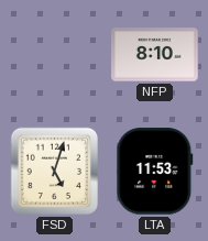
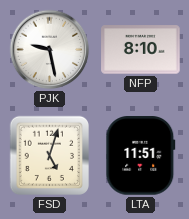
PJK: none -> 9:28 (50, 50)
LTA: 11:53 -> 11:51 (141, 156)
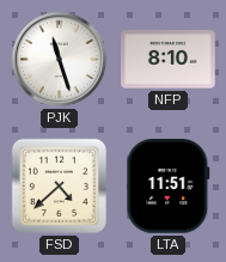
PJK: 9:28 -> 11:27 (60, 60)
FSD: 5:03 -> 4:38 (60, 187)
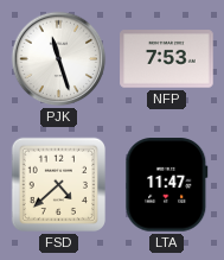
NFP: 8:10 -> 7:53 (167, 59)
LTA: 11:51 -> 11:47 (167, 185)
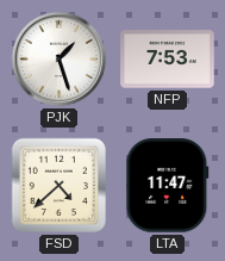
PJK: 11:27 -> 1:27 (60, 60)
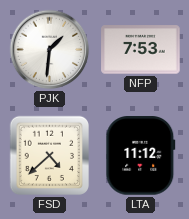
PJK: 1:27 -> 1:31 (50, 50)
LTA: 11:47 -> 11:12 (141, 156)
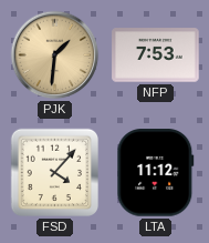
PJK dial: white -> champagne (55, 55)
FSD: 4:38 -> 4:07 (55, 173)
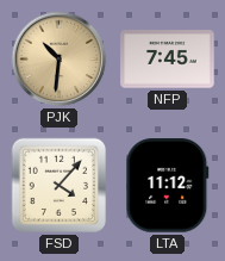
PJK: 1:31 -> 10:31 (60, 60)
NFP: 7:53 -> 7:45 (168, 60)
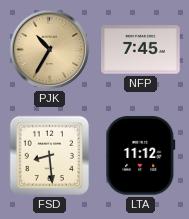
PJK: 10:31 -> 10:35 (50, 50)
FSD: 4:07 -> 8:29 (50, 156)
